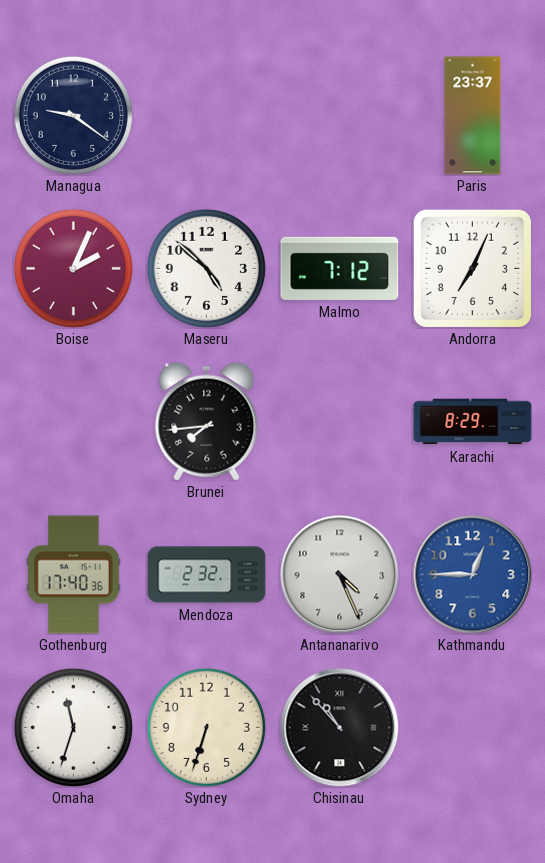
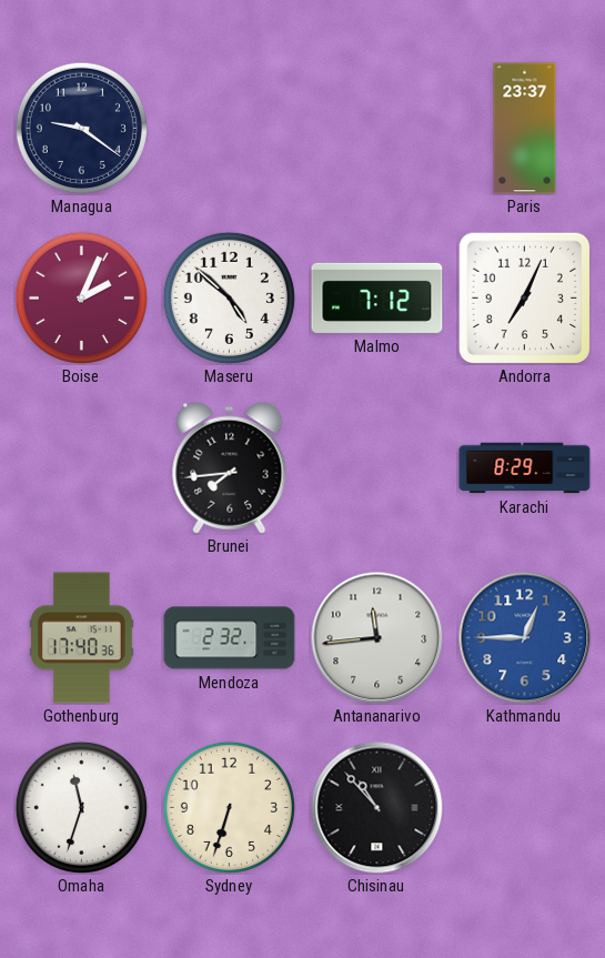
Antananarivo: 4:26 -> 11:44 (377, 638)
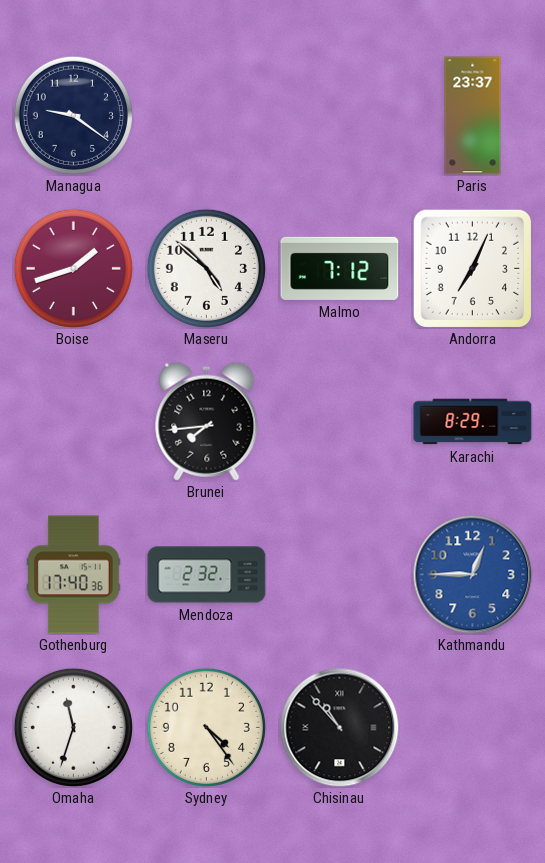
Boise: 2:04 -> 1:42 (73, 268)
Antananarivo: 11:44 -> none (377, 638)
Sydney: 6:33 -> 4:24 (206, 727)
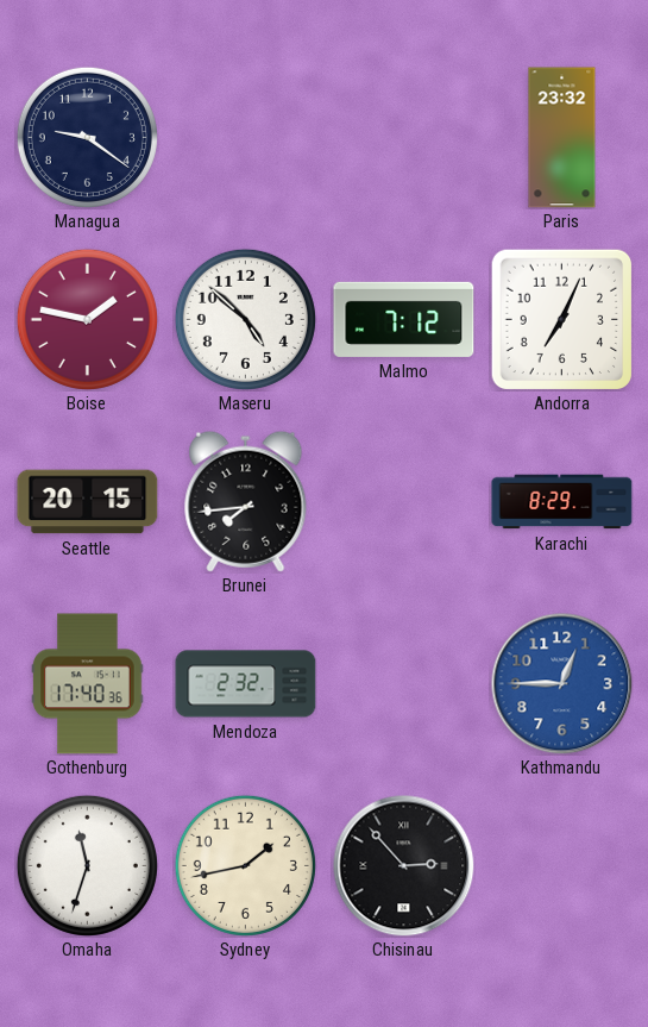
Paris: 23:37 -> 23:32 (562, 138)
Boise: 1:42 -> 1:47 (87, 319)
Seattle: none -> 20:15 (88, 502)
Sydney: 4:24 -> 1:43 (245, 865)
Chisinau: 10:53 -> 2:53 (404, 866)
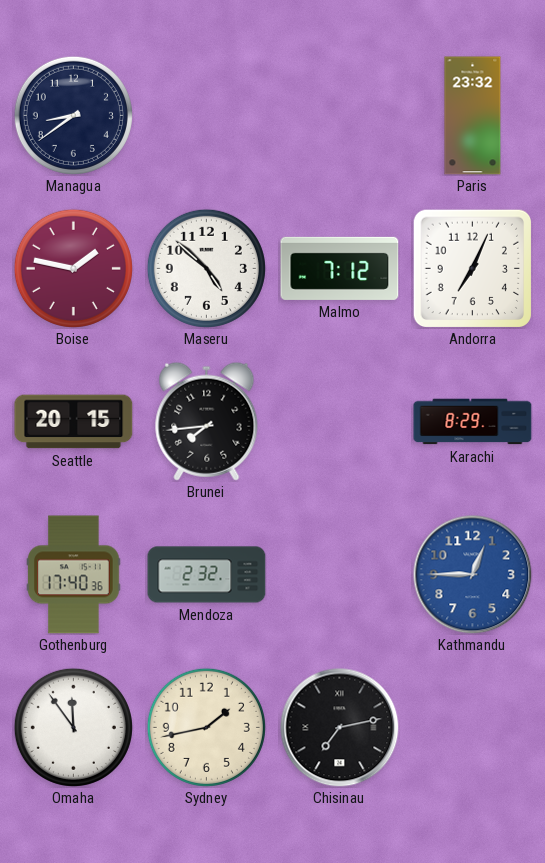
Managua: 9:21 -> 8:39 (73, 115)
Omaha: 11:33 -> 11:54 (73, 727)
Chisinau: 2:53 -> 7:13 (340, 728)
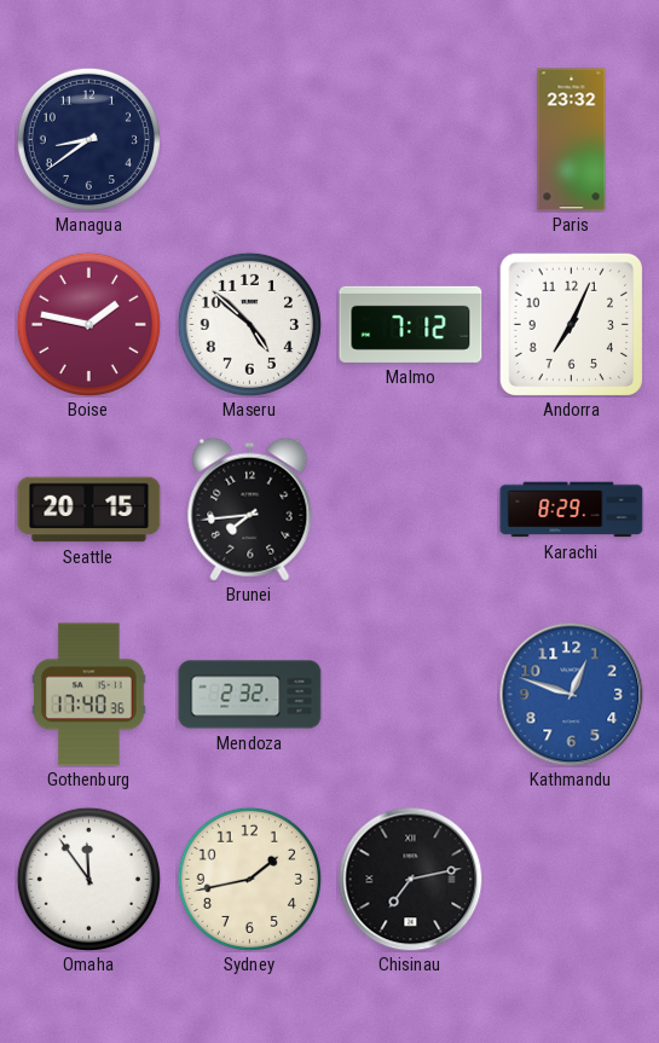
Kathmandu: 12:45 -> 12:48 (572, 695)
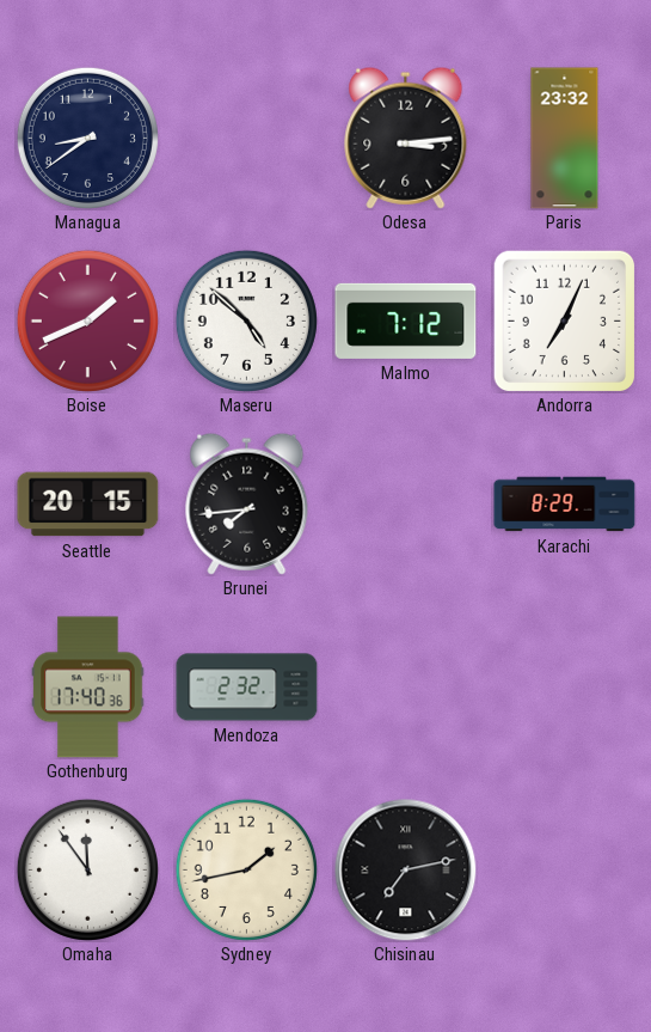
Odesa: none -> 3:14 (406, 138)
Boise: 1:47 -> 1:41 (87, 320)
Kathmandu: 12:48 -> none (572, 695)
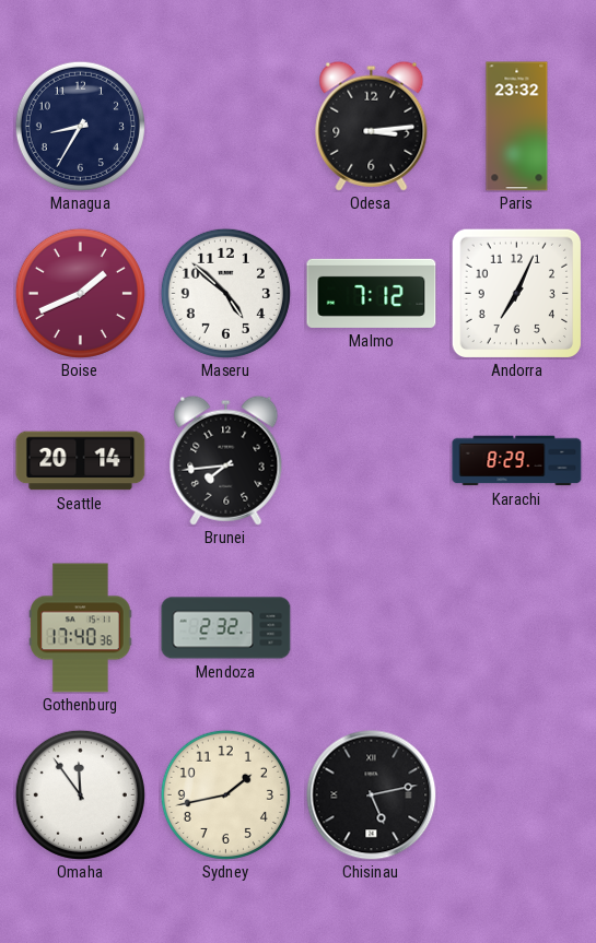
Managua: 8:39 -> 8:35 (80, 126)
Seattle: 20:15 -> 20:14 (81, 461)
Chisinau: 7:13 -> 5:13 (372, 795)
